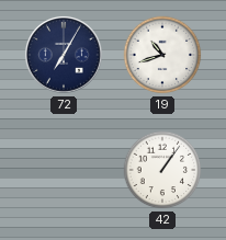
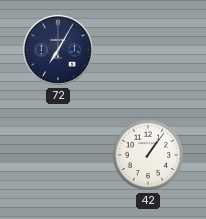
19: 10:42 -> none (162, 55)
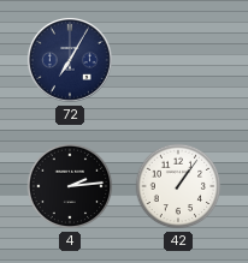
4: none -> 2:14 (70, 186)
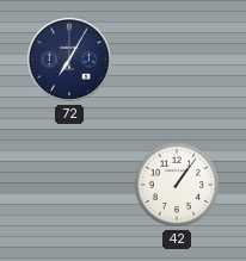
4: 2:14 -> none (70, 186)
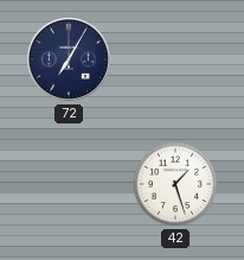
42: 1:06 -> 1:27 (175, 184)
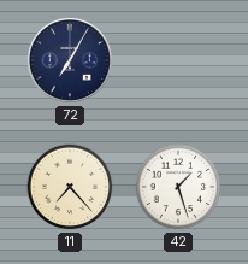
11: none -> 7:23 (70, 187)
